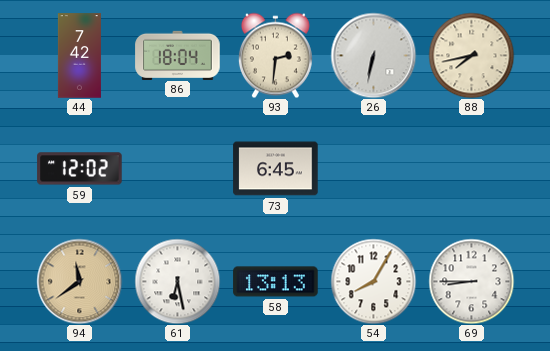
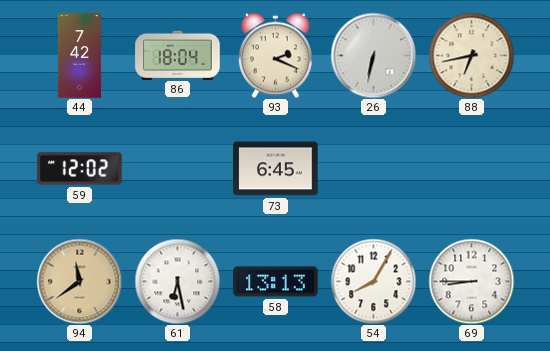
93: 2:31 -> 2:19 (275, 55)
88: 7:43 -> 6:43 (471, 55)
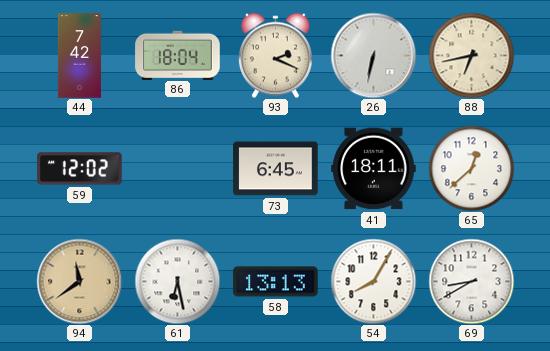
41: none -> 18:11 (374, 169)
65: none -> 12:38 (471, 168)
69: 8:45 -> 8:40 (471, 281)
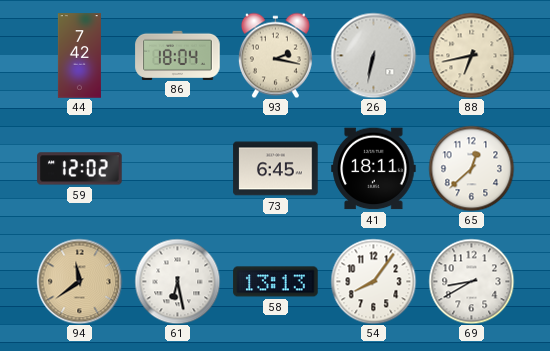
93: 2:19 -> 2:17 (275, 55)
54: 8:05 -> 8:06 (373, 281)
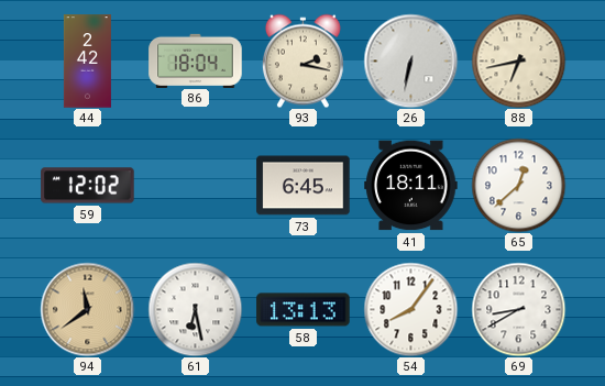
44: 7:42 -> 2:42 (87, 62)
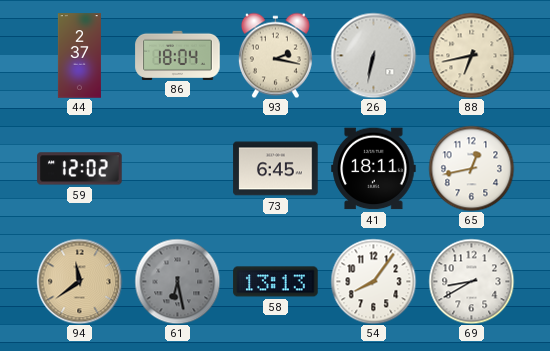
44: 2:42 -> 2:37 (79, 56)
65: 12:38 -> 12:43 (471, 168)
61 dial: white -> grey (177, 281)
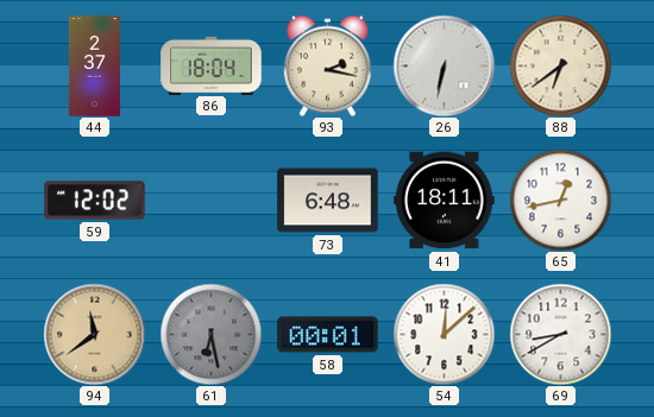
88: 6:43 -> 6:39 (560, 65)
73: 6:45 -> 6:48 (328, 201)
58: 13:13 -> 00:01 (328, 335)
54: 8:06 -> 12:08 (444, 334)
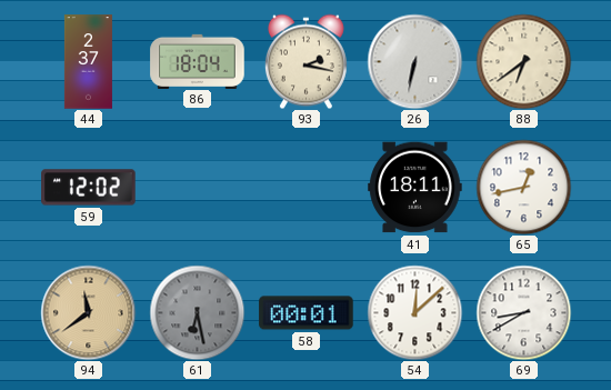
73: 6:48 -> none (328, 201)
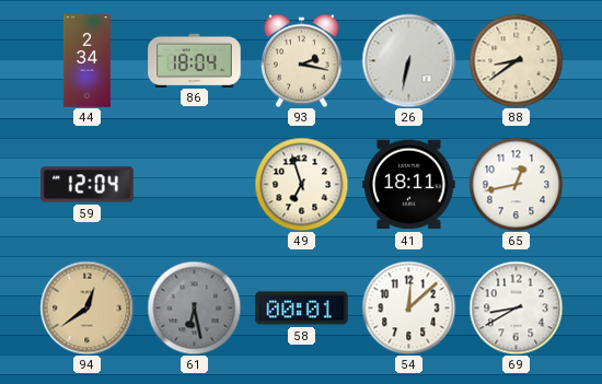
44: 2:37 -> 2:34 (86, 61)
88: 6:39 -> 8:39 (516, 60)
59: 12:02 -> 12:04 (88, 185)
49: none -> 6:57 (301, 184)
94: 11:39 -> 12:39 (86, 307)
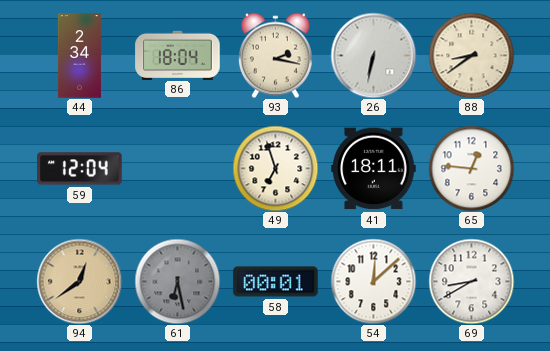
65: 12:43 -> 12:46 (471, 168)
